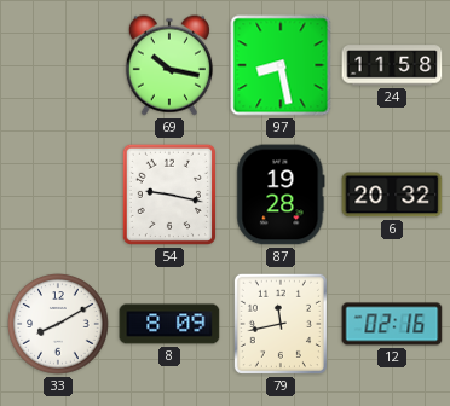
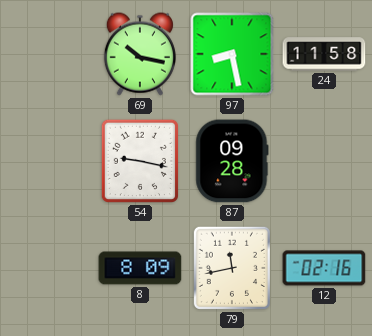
87: 19:28 -> 09:28 (232, 161)
6: 20:32 -> none (392, 195)
33: 8:10 -> none (58, 324)
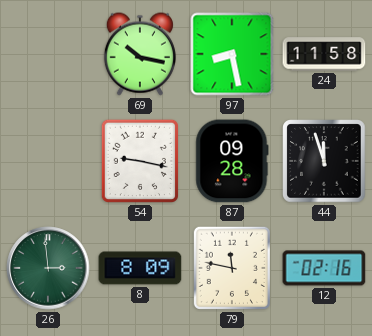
44: none -> 11:57 (324, 161)
26: none -> 2:59 (48, 268)
79: 11:43 -> 11:47 (232, 268)
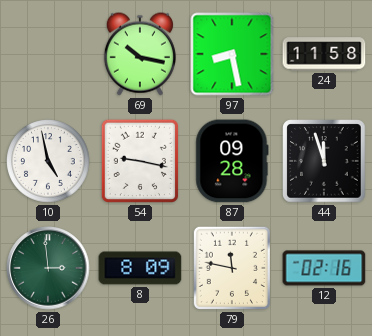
10: none -> 4:58 (48, 161)
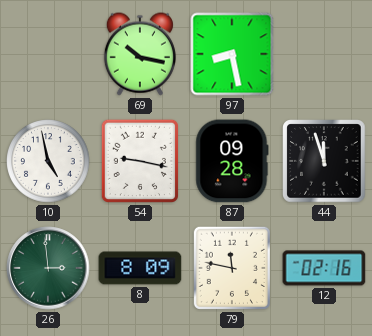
24: 11:58 -> none (324, 54)
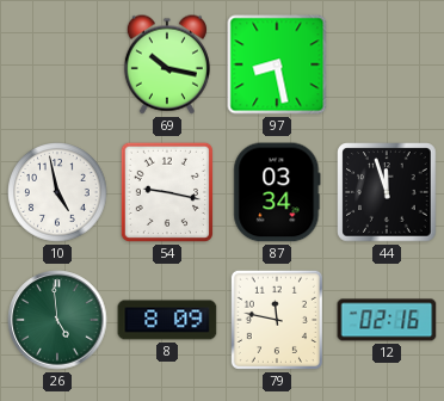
87: 09:28 -> 03:34 (277, 192)
26: 2:59 -> 4:59 (57, 320)
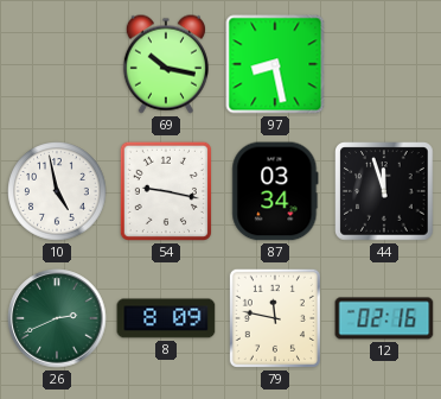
26: 4:59 -> 2:41 (57, 318)
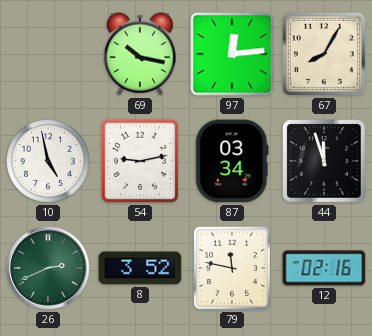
97: 8:28 -> 12:14 (232, 54)
67: none -> 8:05 (324, 54)
54: 9:17 -> 9:13 (140, 161)
8: 8:09 -> 3:52 (140, 268)
